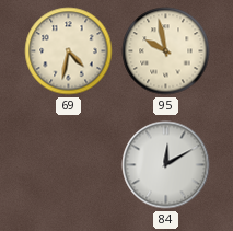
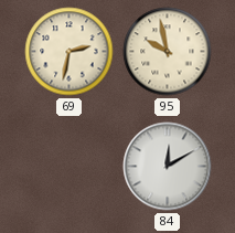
69: 4:32 -> 2:32 (70, 52)
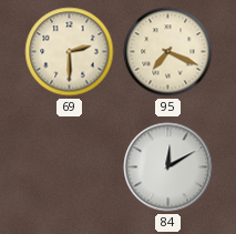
69: 2:32 -> 2:30 (70, 52)
95: 9:58 -> 7:19 (168, 52)
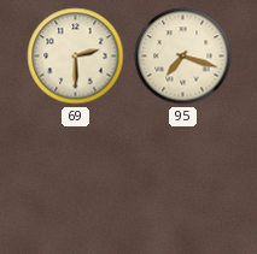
95: 7:19 -> 7:18 (183, 57)
84: 12:10 -> none (168, 167)
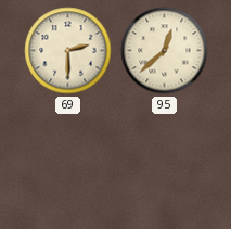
95: 7:18 -> 12:38 (165, 51)
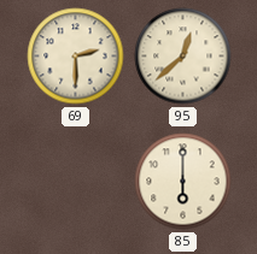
85: none -> 6:00 (183, 182)
